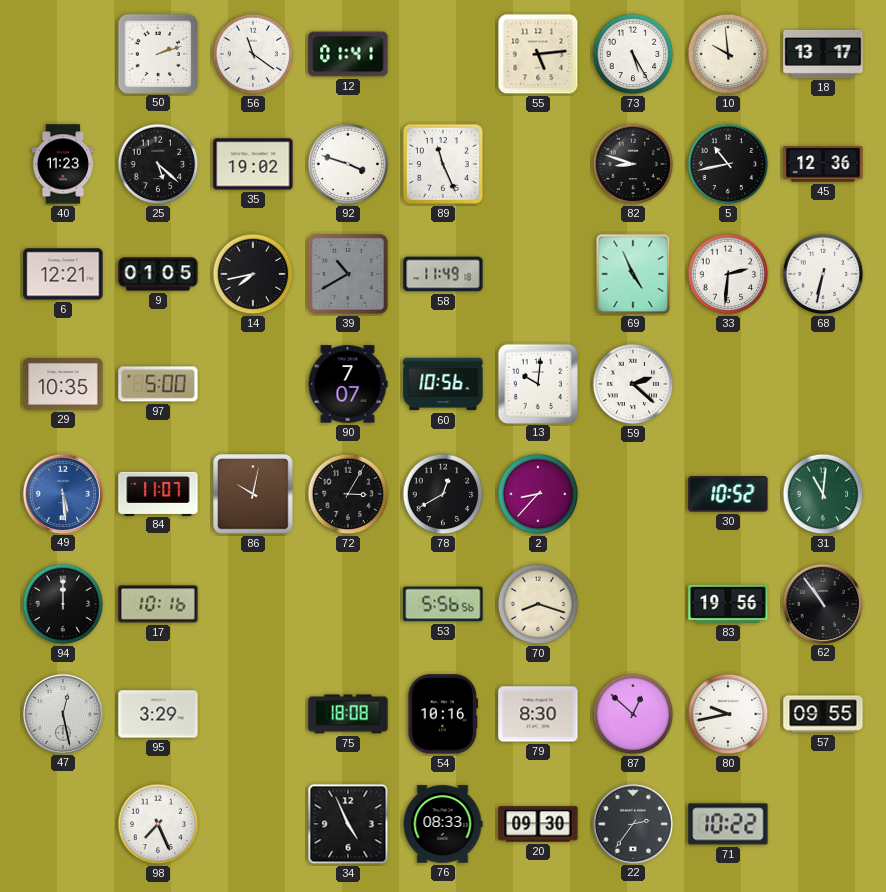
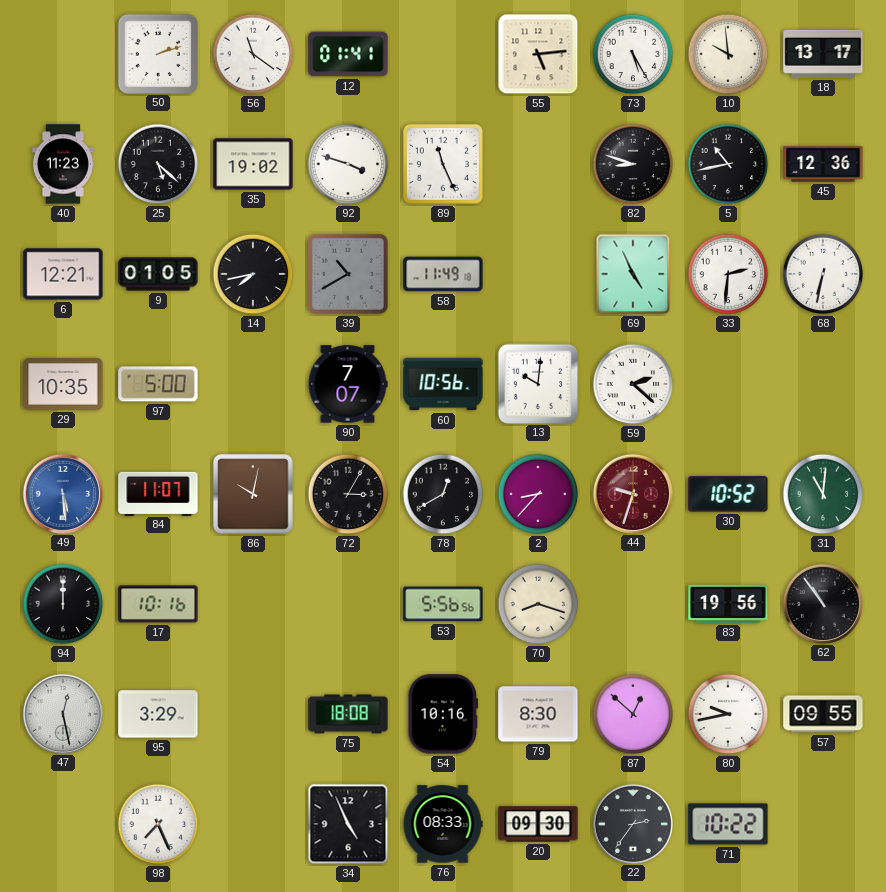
44: none -> 9:33 (632, 493)
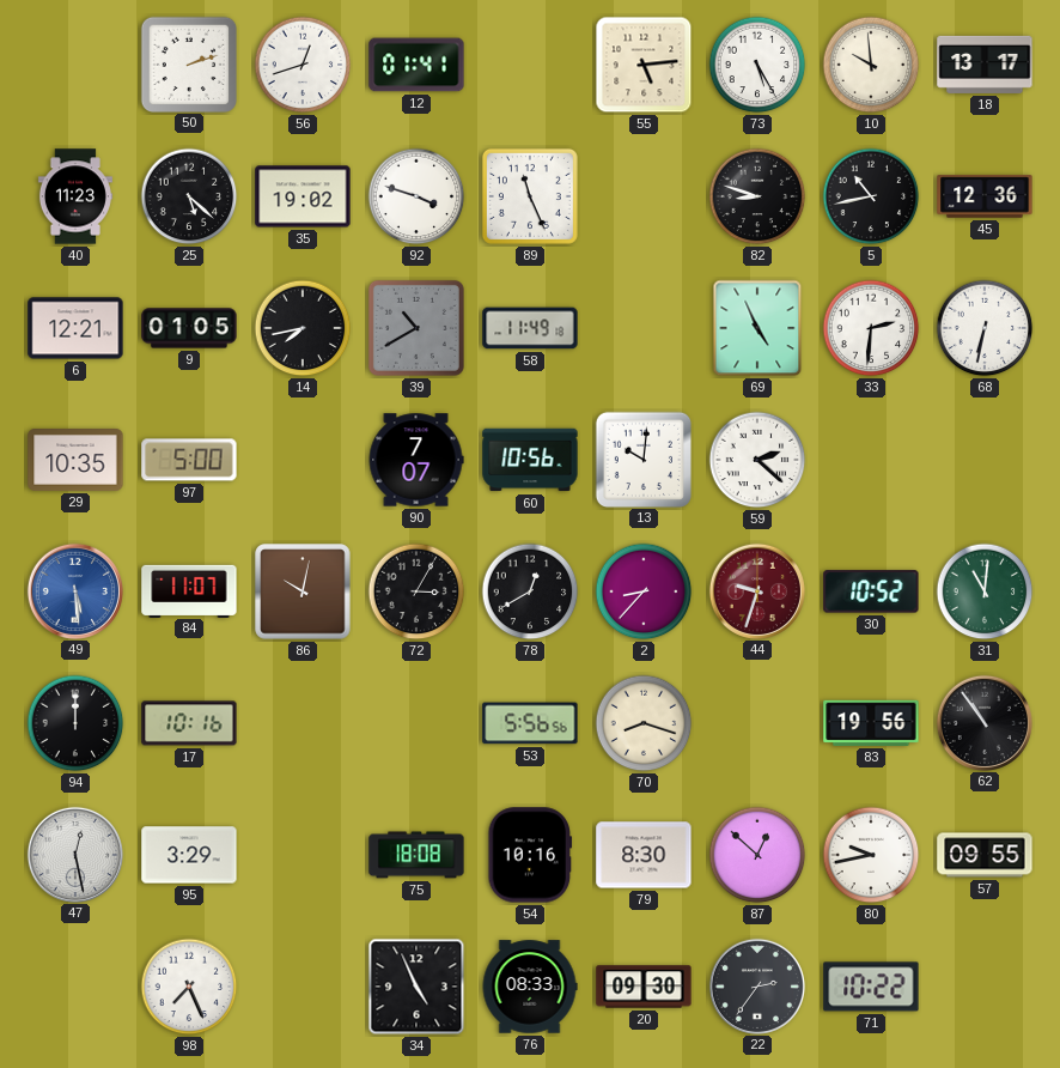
56: 11:21 -> 12:42 (303, 65)
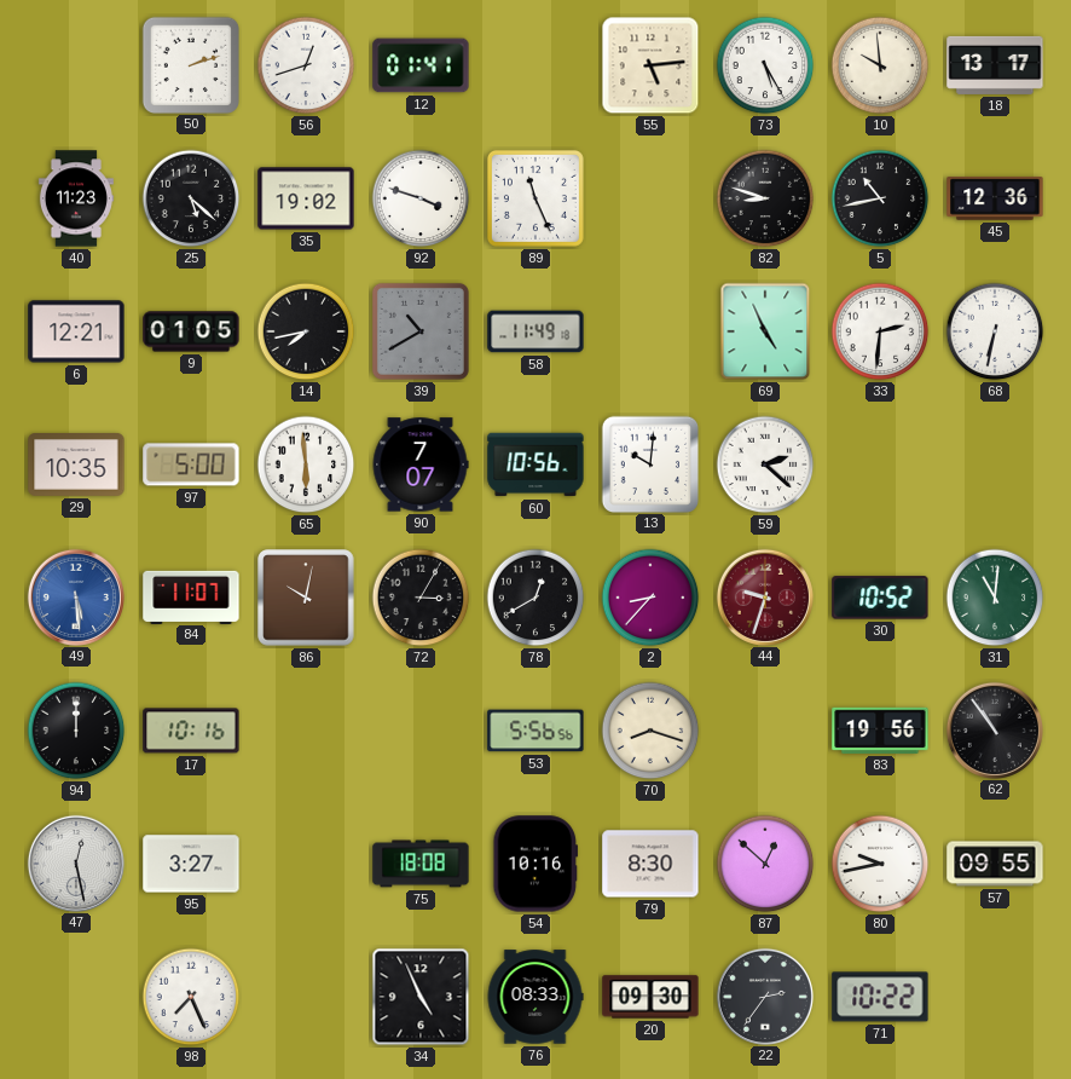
65: none -> 5:59 (306, 465)
95: 3:29 -> 3:27 (191, 864)
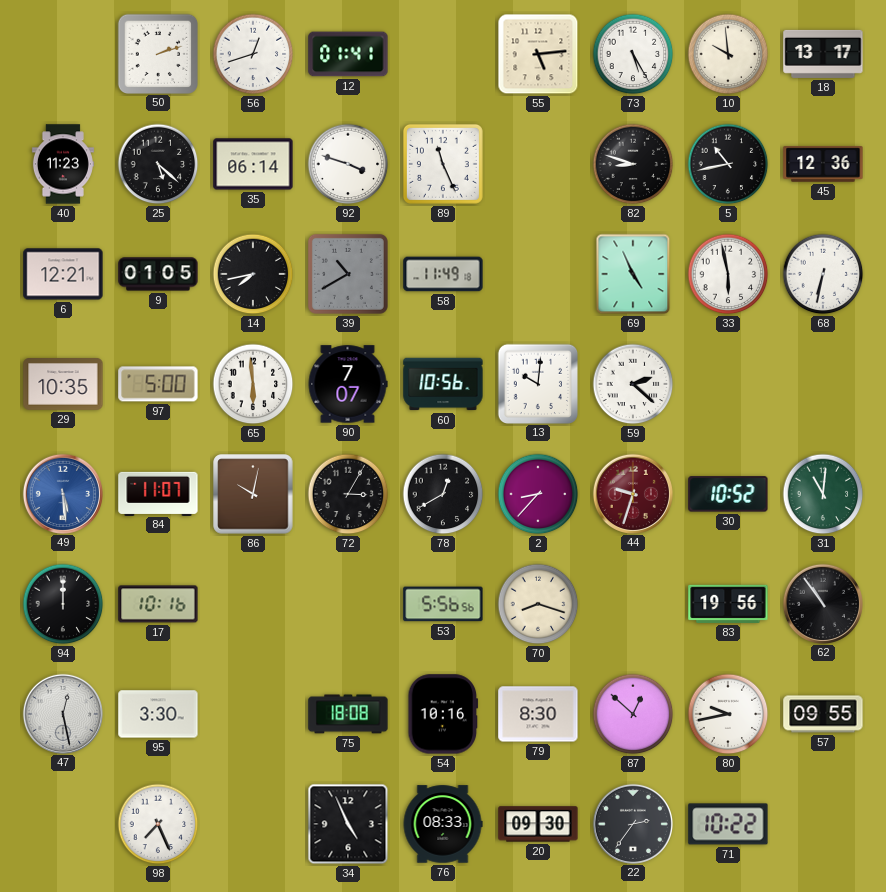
35: 19:02 -> 06:14 (253, 164)
33: 2:31 -> 5:58 (728, 274)
95: 3:27 -> 3:30 (158, 714)
